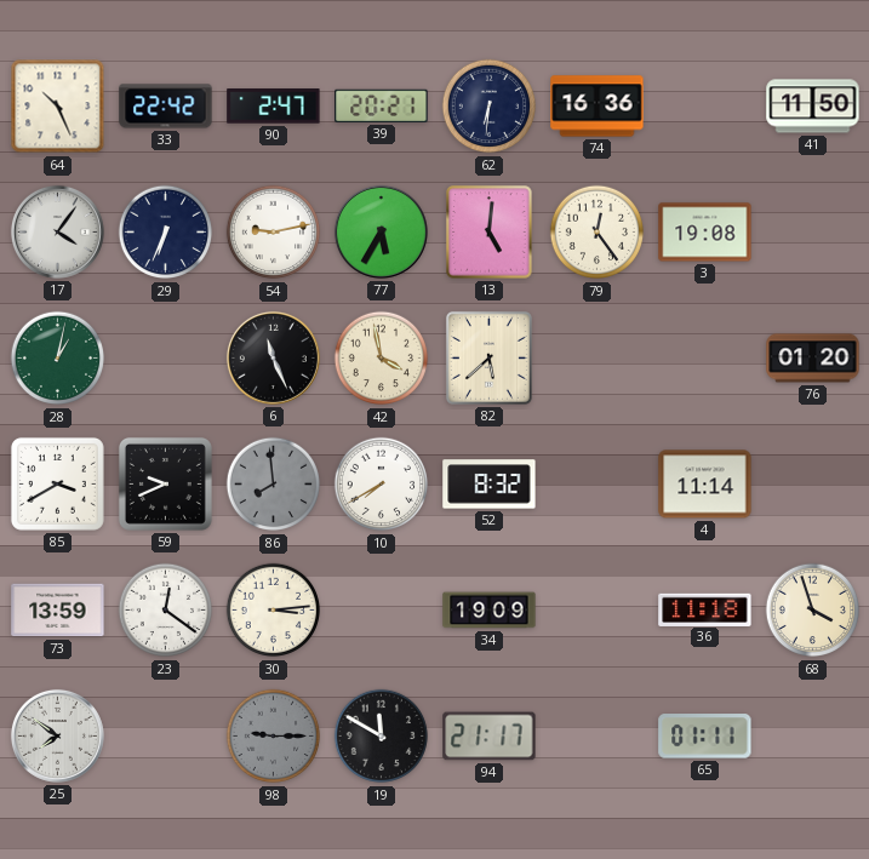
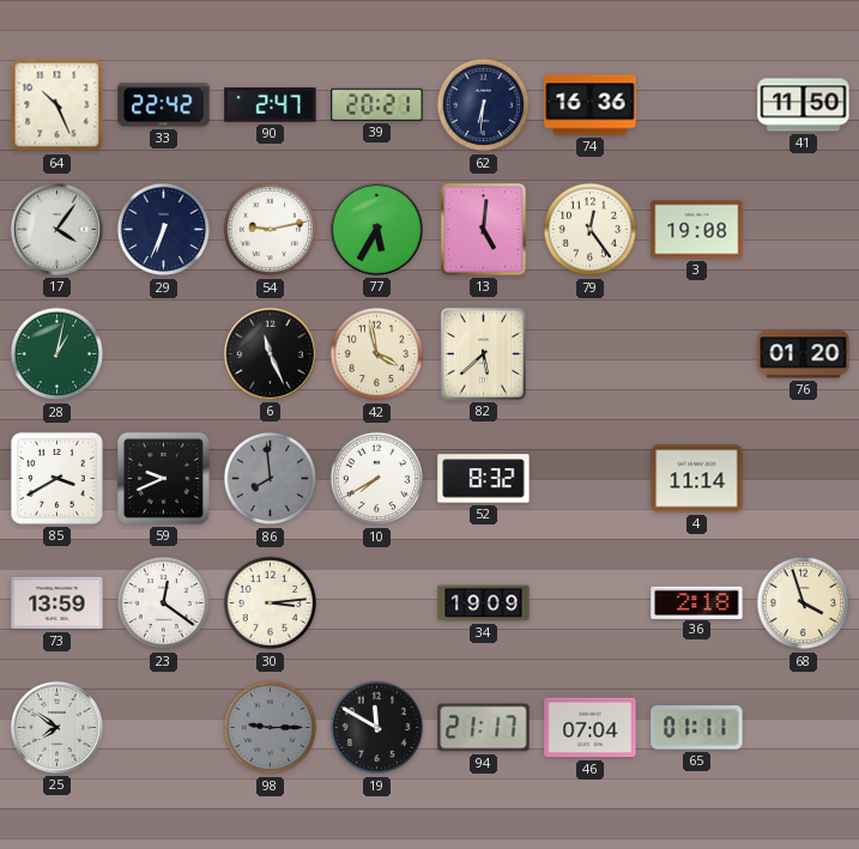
36: 11:18 -> 2:18 (697, 602)
46: none -> 07:04 (591, 728)
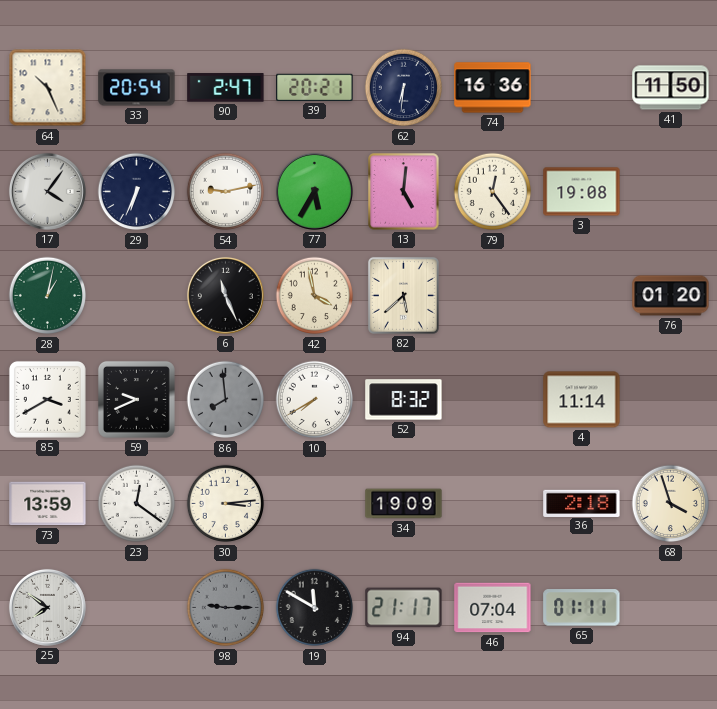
33: 22:42 -> 20:54 (137, 88)
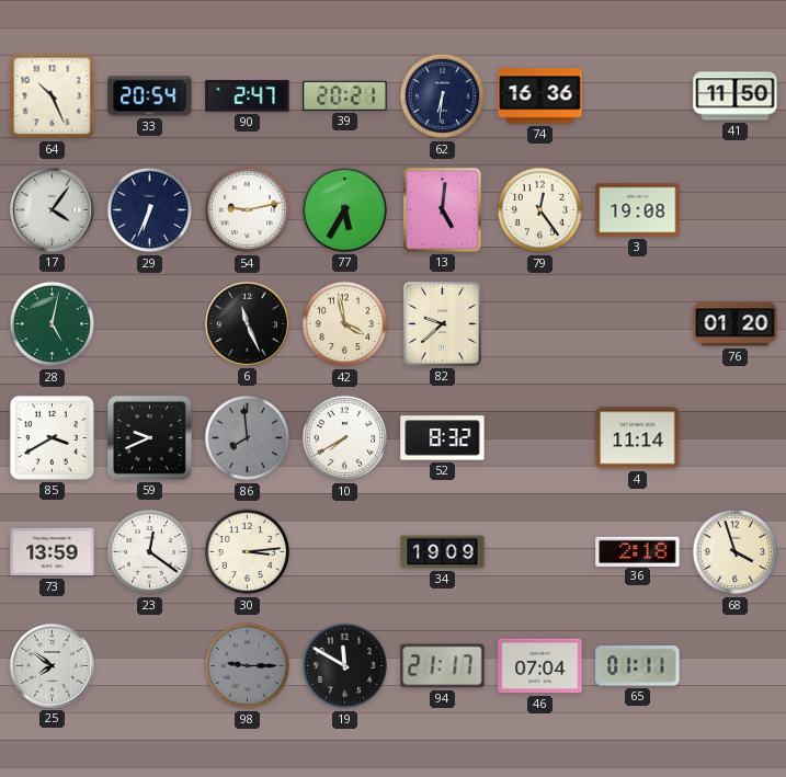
28: 1:02 -> 5:02 (53, 324)
82: 5:38 -> 9:38 (442, 323)
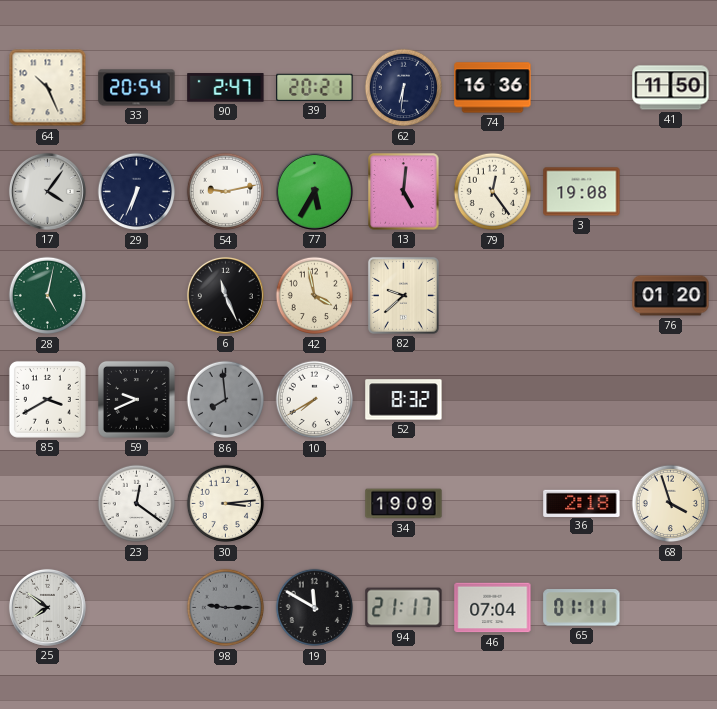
4: 11:14 -> none (638, 438)
73: 13:59 -> none (53, 552)
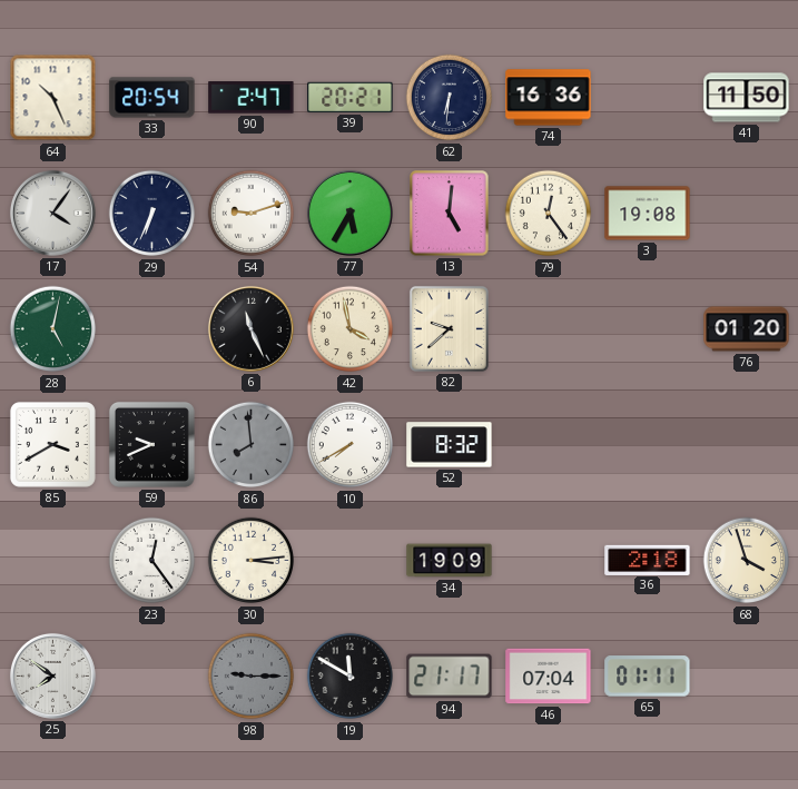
54: 9:13 -> 9:12 (252, 214)
23: 12:21 -> 12:24 (152, 561)
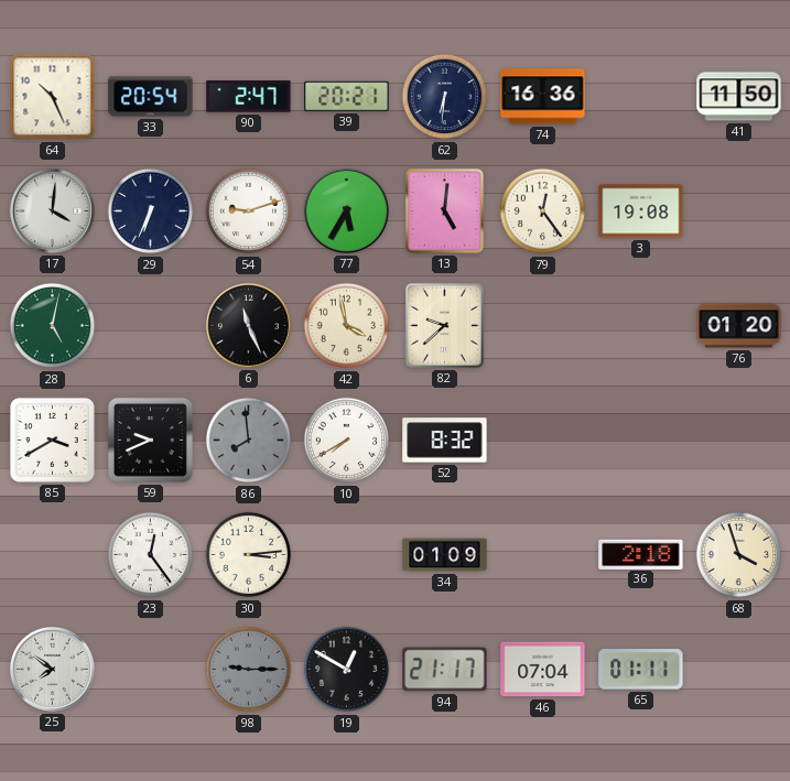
17: 4:06 -> 4:01 (52, 210)
34: 19:09 -> 01:09 (445, 555)
19: 11:50 -> 12:50 (347, 670)
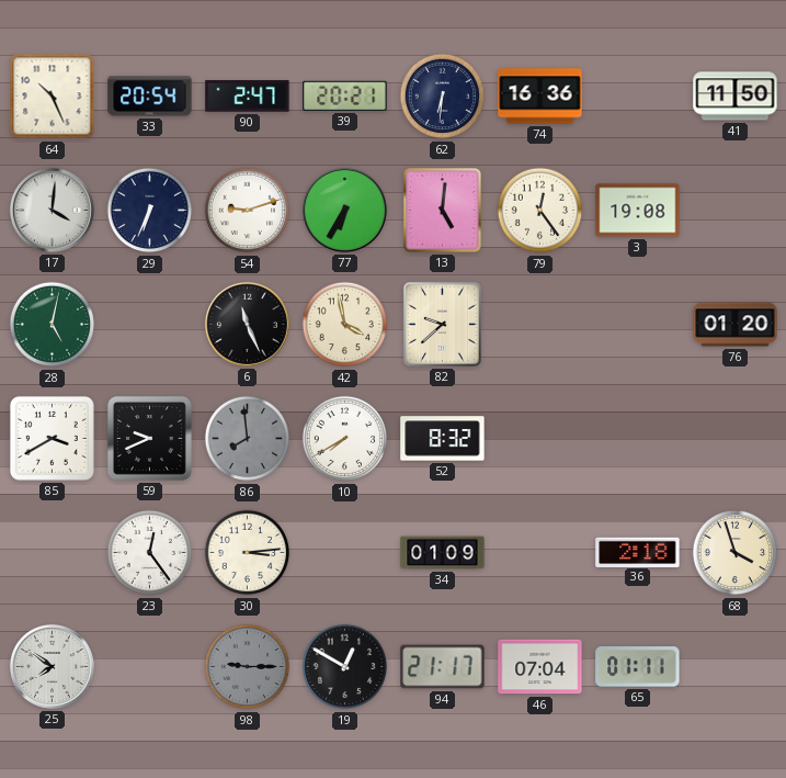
77: 5:35 -> 6:35 (344, 210)
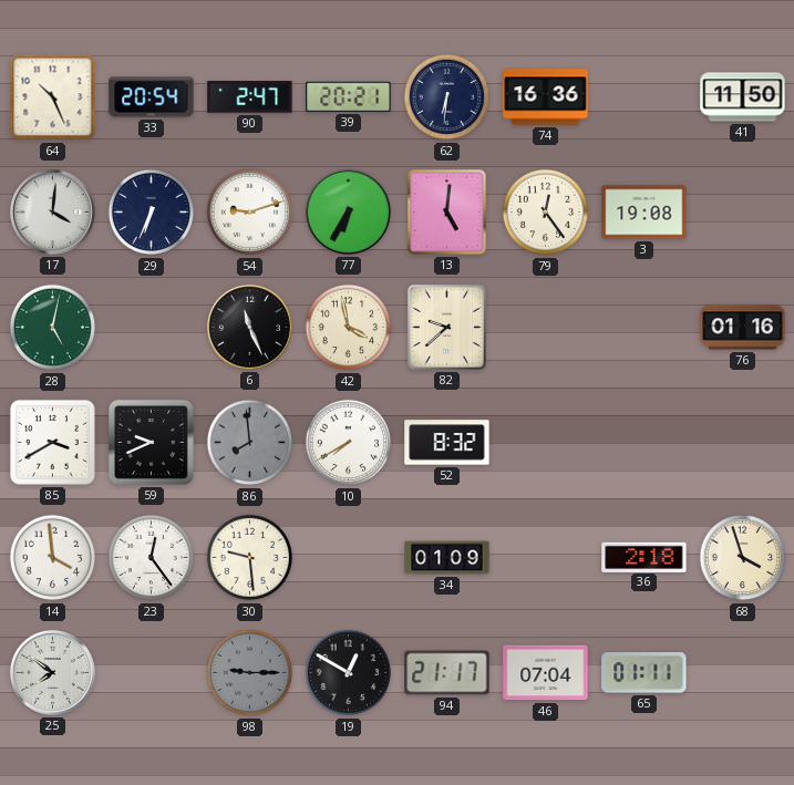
76: 01:20 -> 01:16 (743, 328)
14: none -> 3:59 (53, 558)
30: 3:14 -> 9:29 (250, 558)
